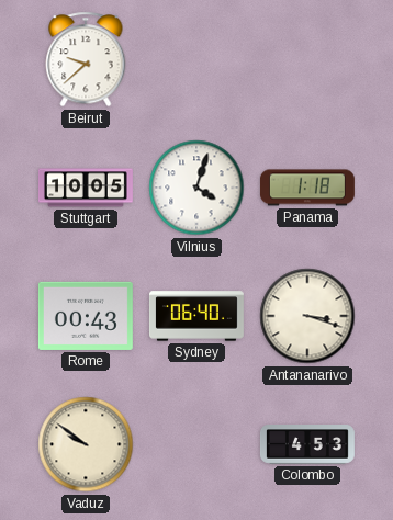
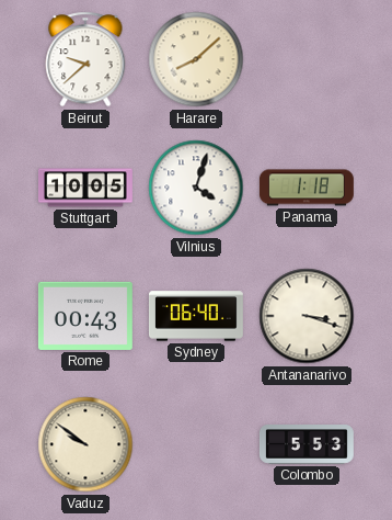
Harare: none -> 8:08 (196, 59)
Colombo: 4:53 -> 5:53 (307, 445)
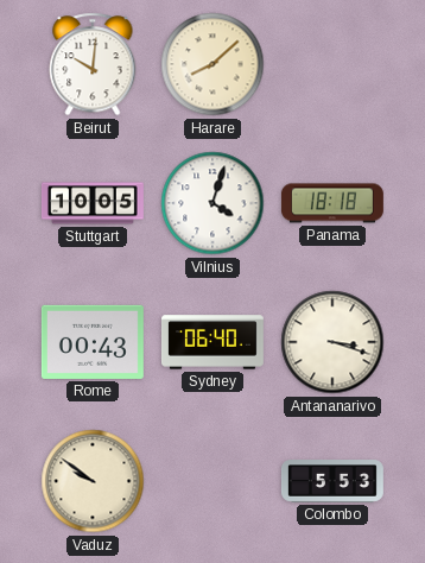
Beirut: 9:38 -> 10:01 (93, 64)
Panama: 1:18 -> 18:18 (332, 203)
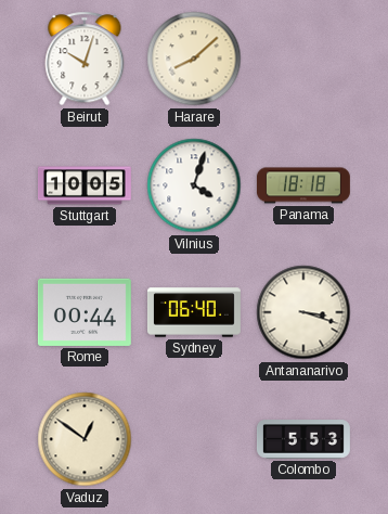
Beirut: 10:01 -> 10:03 (85, 59)
Rome: 00:43 -> 00:44 (85, 312)
Vaduz: 9:51 -> 12:51 (85, 439)
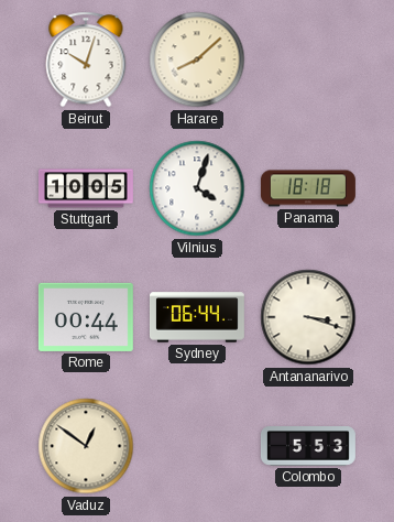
Sydney: 06:40 -> 06:44 (197, 317)
